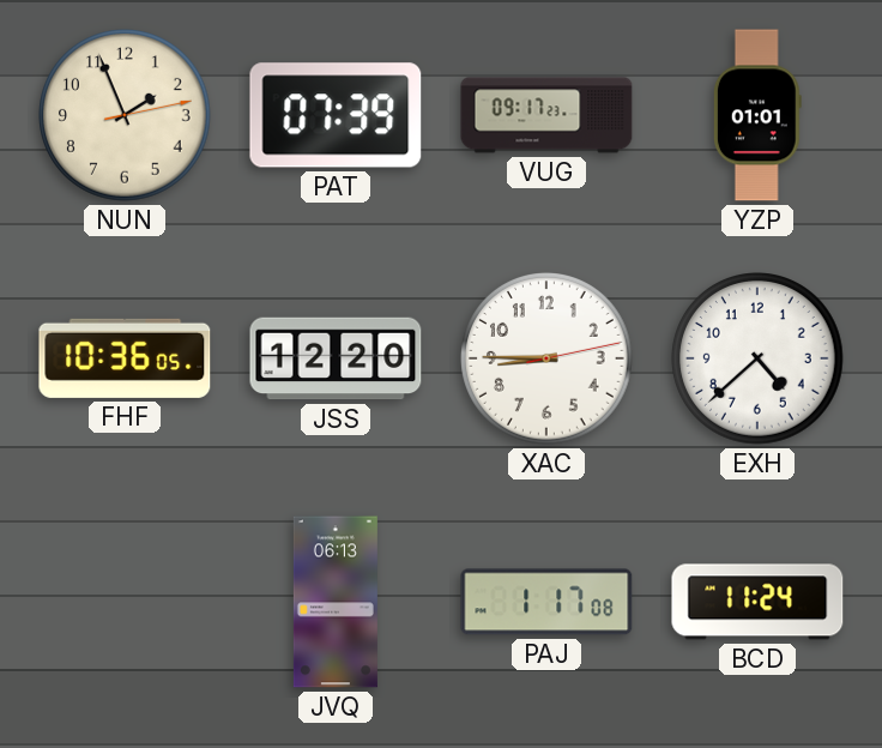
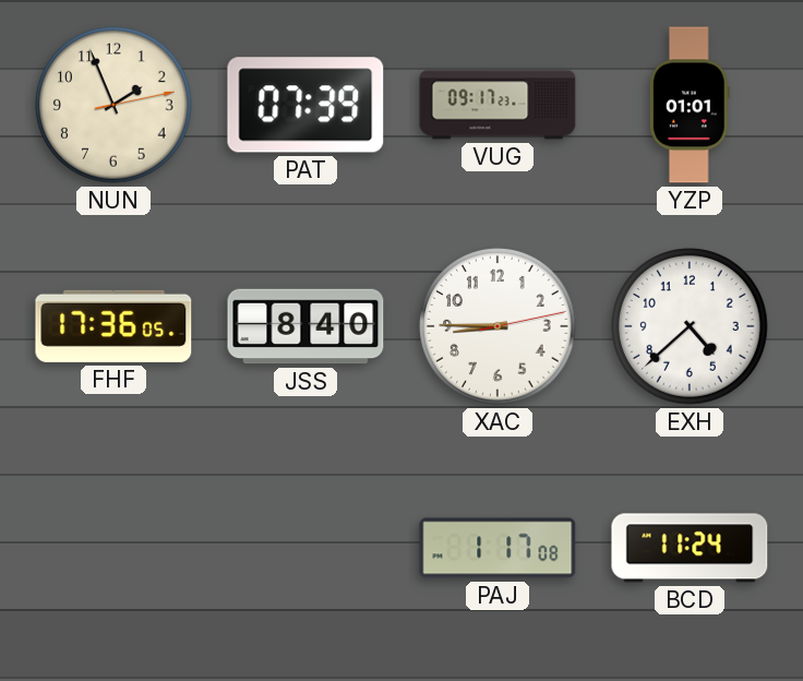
FHF: 10:36 -> 17:36 (113, 326)
JSS: 12:20 -> 8:40 (305, 326)
JVQ: 06:13 -> none (336, 602)
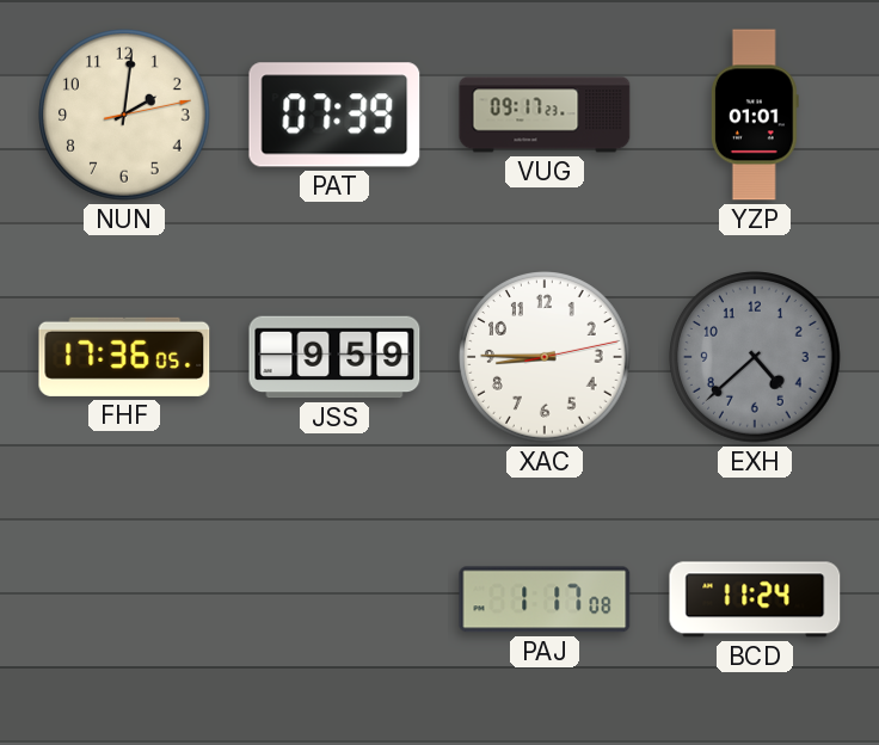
NUN: 1:56 -> 2:01 (125, 116)
JSS: 8:40 -> 9:59 (334, 357)
EXH dial: white -> grey (756, 358)
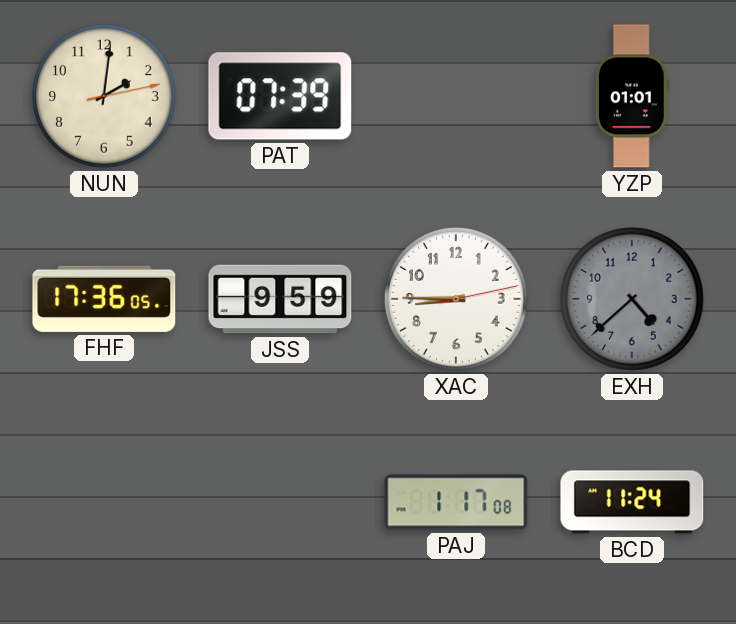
VUG: 09:17 -> none (545, 115)
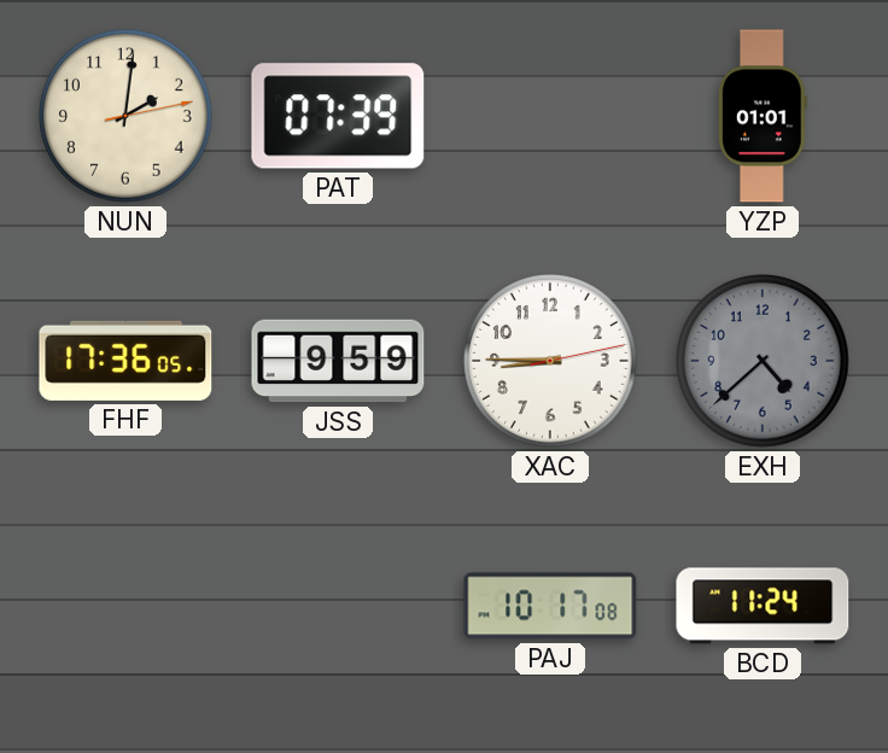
PAJ: 1:17 -> 10:17 (550, 606)
